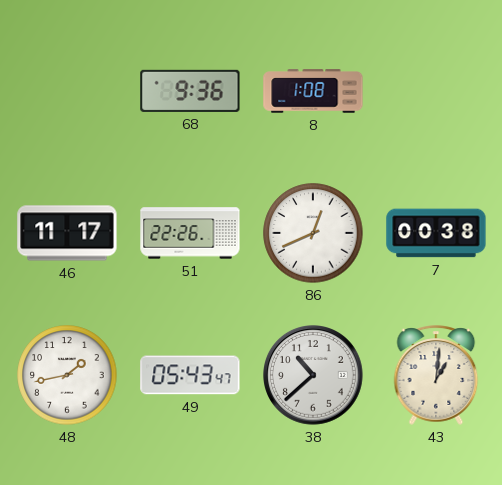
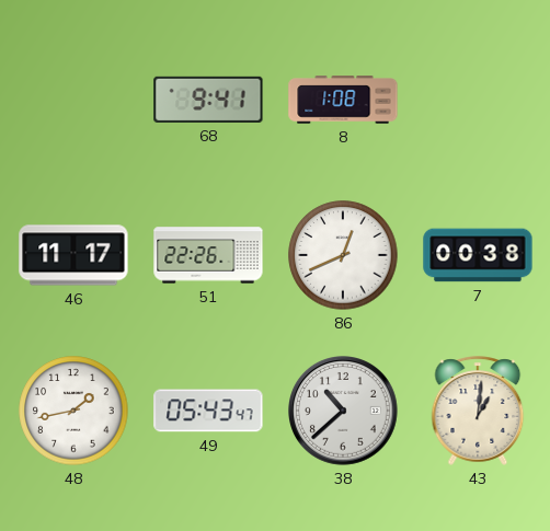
68: 9:36 -> 9:41 (208, 100)
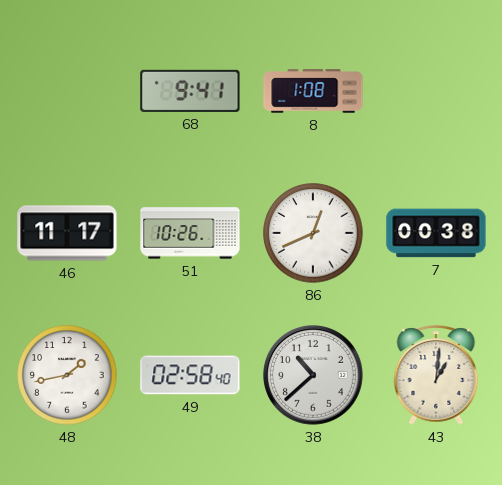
51: 22:26 -> 10:26 (190, 233)
49: 05:43 -> 02:58 (190, 375)
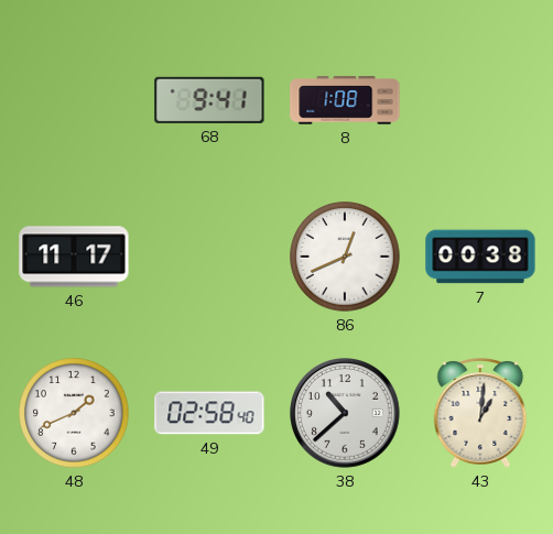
51: 10:26 -> none (190, 233)
48: 1:43 -> 1:41 (74, 413)
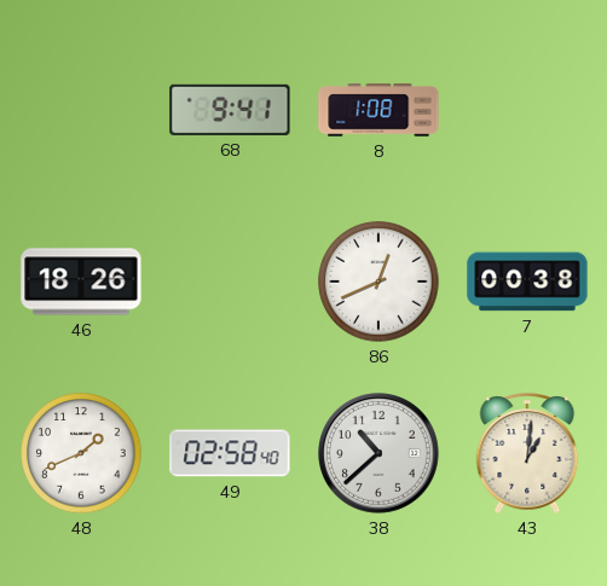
46: 11:17 -> 18:26 (81, 282)
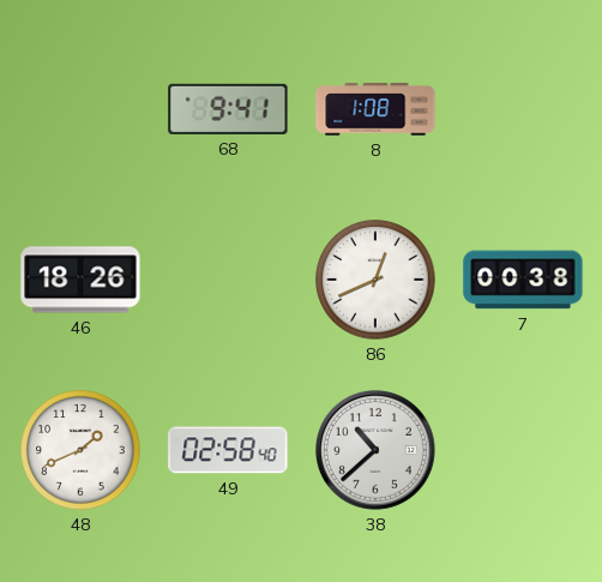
43: 1:01 -> none (527, 453)
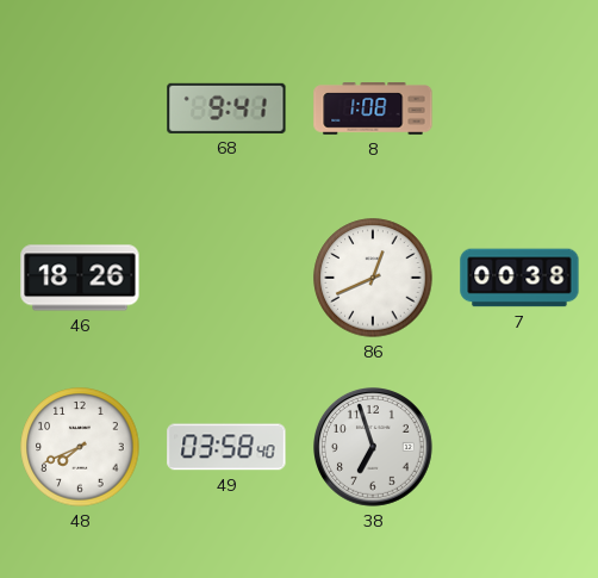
48: 1:41 -> 7:41 (80, 447)
49: 02:58 -> 03:58 (226, 447)
38: 10:38 -> 6:57 (374, 448)
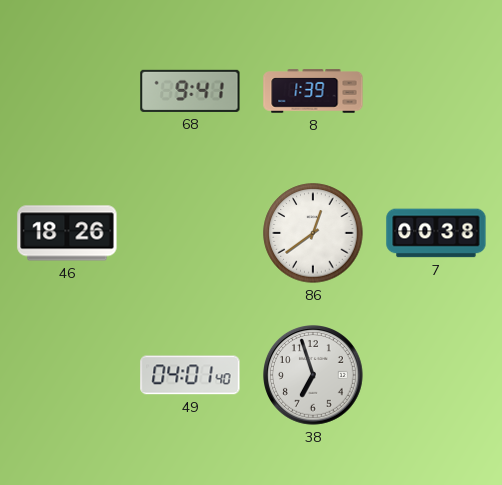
8: 1:08 -> 1:39 (313, 91)
86: 12:41 -> 12:39 (313, 233)
48: 7:41 -> none (80, 447)
49: 03:58 -> 04:01 (190, 375)
